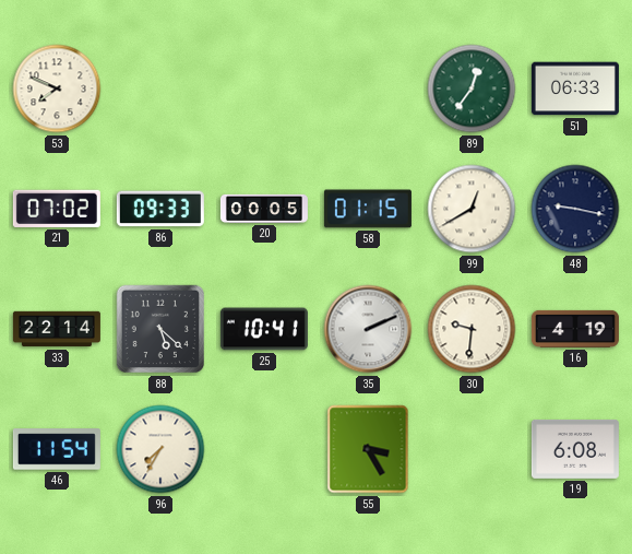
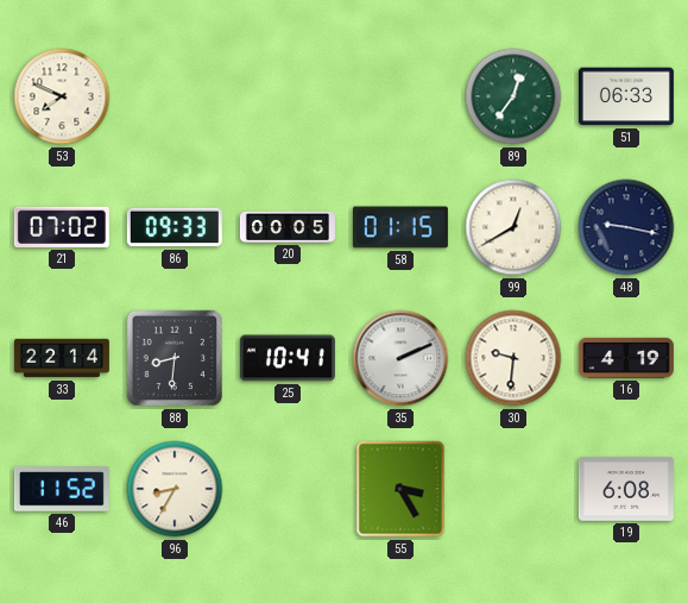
88: 5:22 -> 8:31 (175, 358)
46: 11:54 -> 11:52 (62, 489)
96: 7:35 -> 8:35 (175, 489)
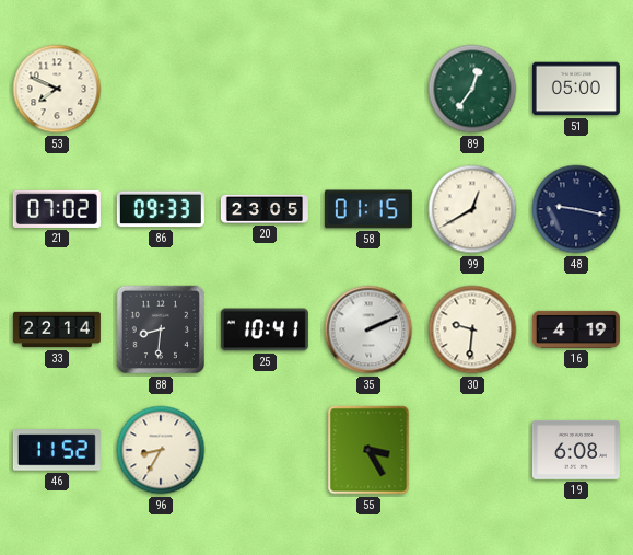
51: 06:33 -> 05:00 (576, 89)
20: 00:05 -> 23:05 (265, 209)
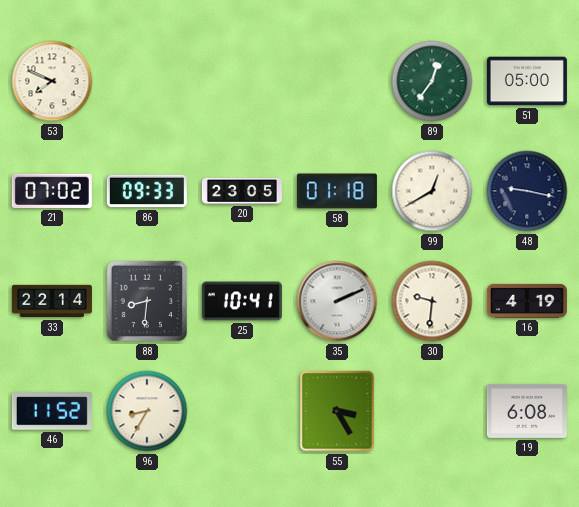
58: 01:15 -> 01:18 (337, 191)
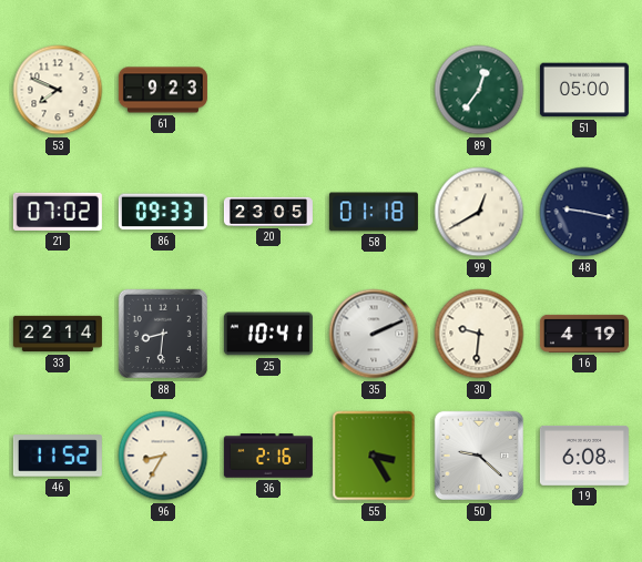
61: none -> 9:23 (163, 90)
36: none -> 2:16 (268, 456)
50: none -> 9:22 (479, 456)
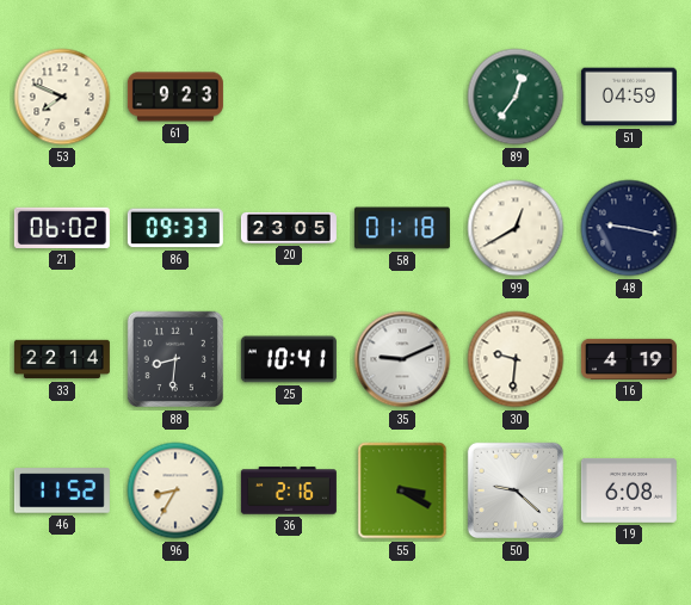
51: 05:00 -> 04:59 (629, 97)
21: 07:02 -> 06:02 (62, 228)
35: 2:11 -> 9:11 (402, 359)
55: 3:25 -> 3:20 (402, 490)
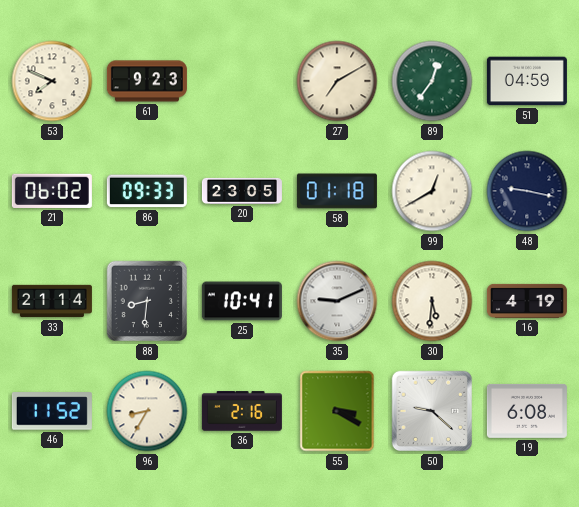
27: none -> 7:10 (337, 81)
33: 22:14 -> 21:14 (52, 301)
30: 9:31 -> 5:31 (432, 301)
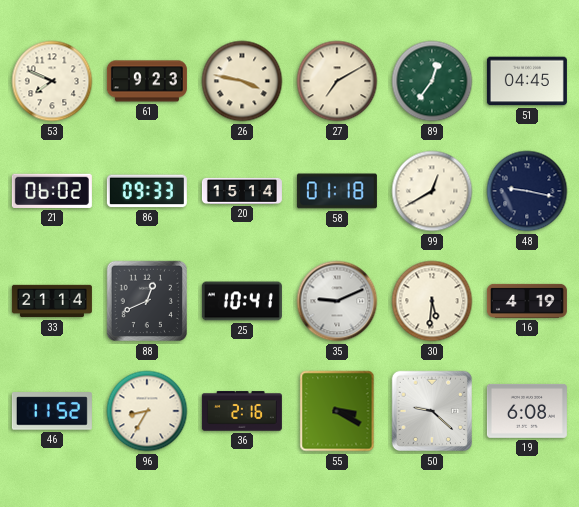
26: none -> 3:47 (242, 81)
51: 04:59 -> 04:45 (527, 81)
20: 23:05 -> 15:14 (242, 191)
88: 8:31 -> 12:41 (147, 301)
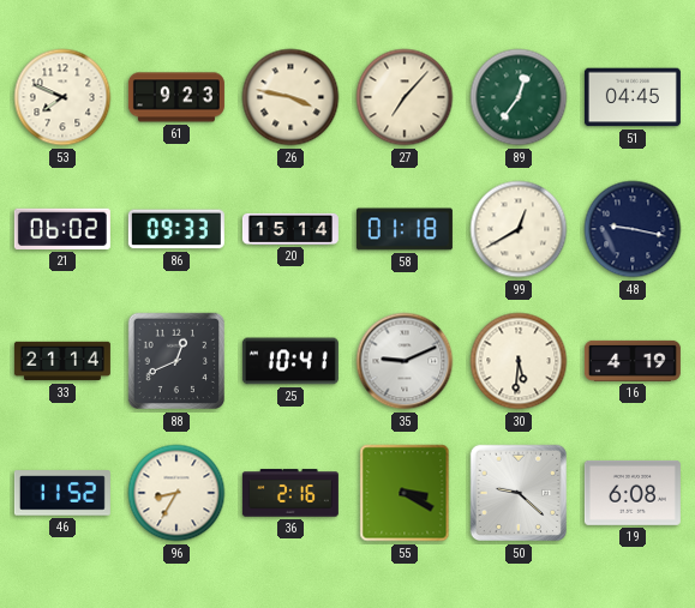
27: 7:10 -> 7:07 (405, 97)
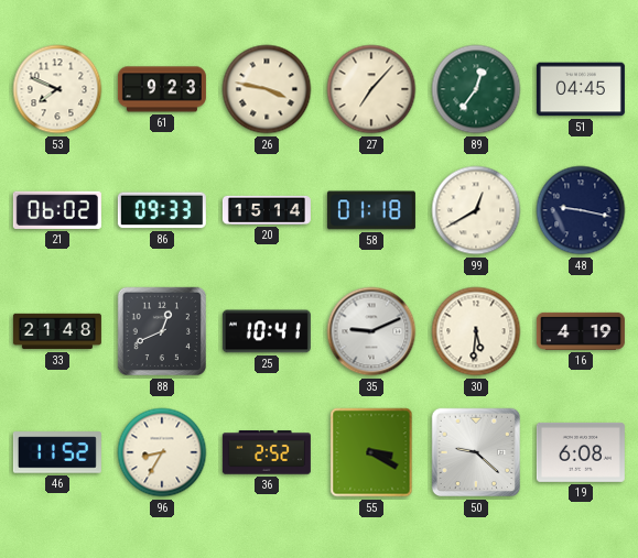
33: 21:14 -> 21:48 (57, 331)
36: 2:16 -> 2:52 (267, 452)
